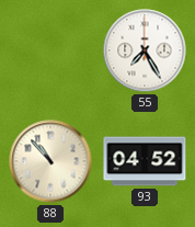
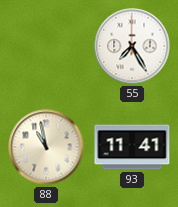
88: 10:53 -> 10:58 (46, 147)
93: 04:52 -> 11:41 (132, 147)
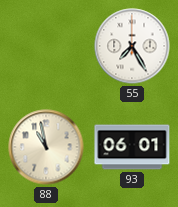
93: 11:41 -> 06:01 (132, 147)
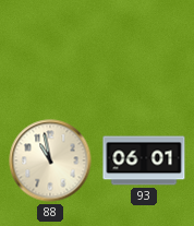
55: 7:25 -> none (132, 46)
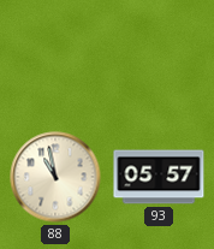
93: 06:01 -> 05:57 (159, 177)
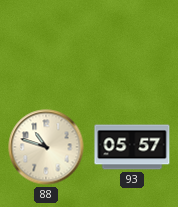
88: 10:58 -> 10:48 (46, 147)
